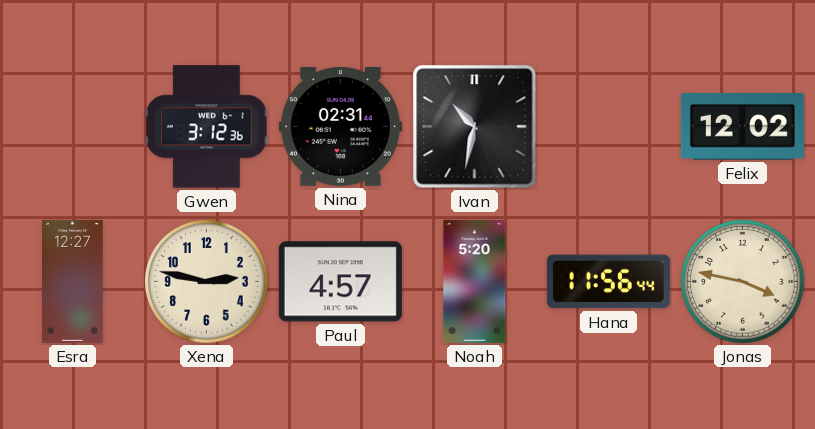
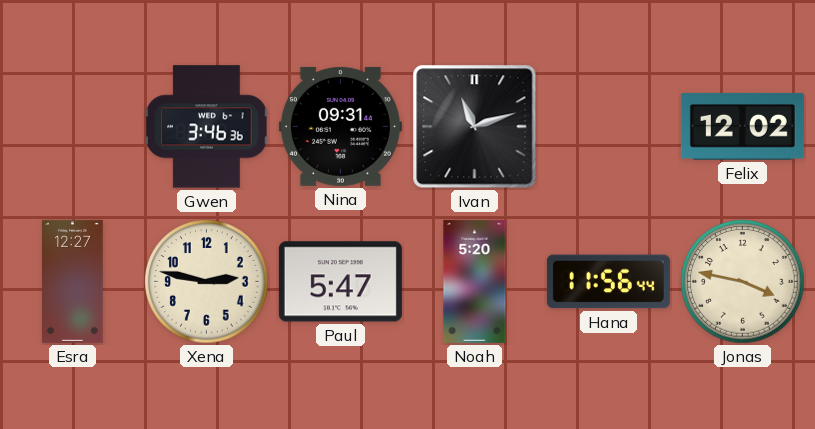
Gwen: 3:12 -> 3:46 (207, 127)
Nina: 02:31 -> 09:31 (340, 126)
Ivan: 10:32 -> 11:12 (475, 127)
Paul: 4:57 -> 5:47 (340, 282)
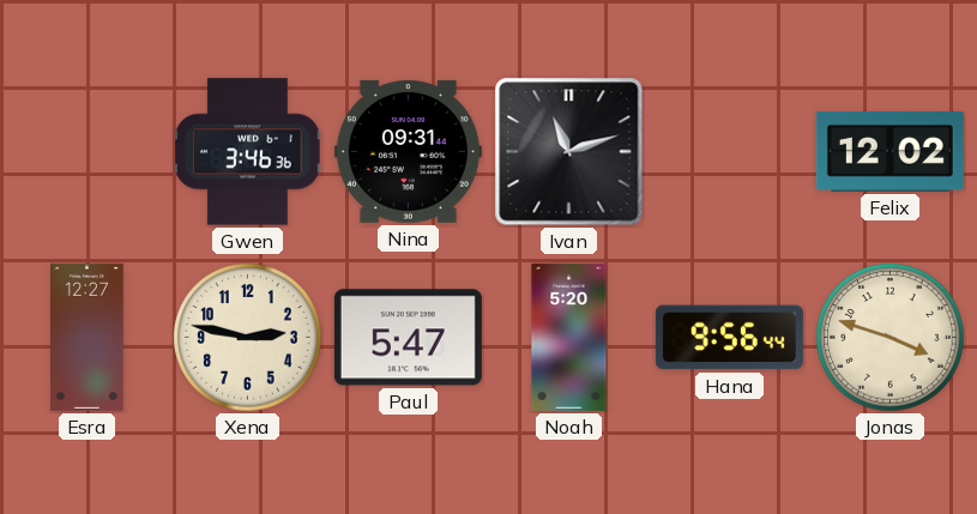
Hana: 11:56 -> 9:56 (729, 338)
Jonas: 3:47 -> 3:48 (891, 338)
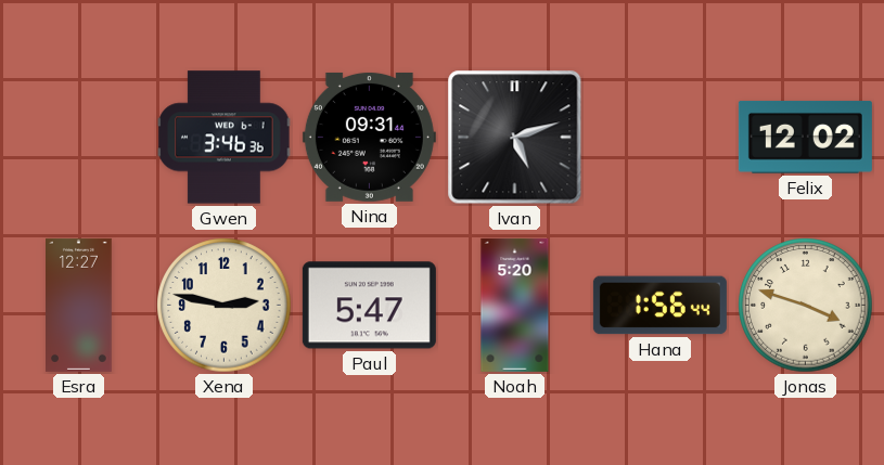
Ivan: 11:12 -> 5:12 (515, 138)
Hana: 9:56 -> 1:56 (659, 306)
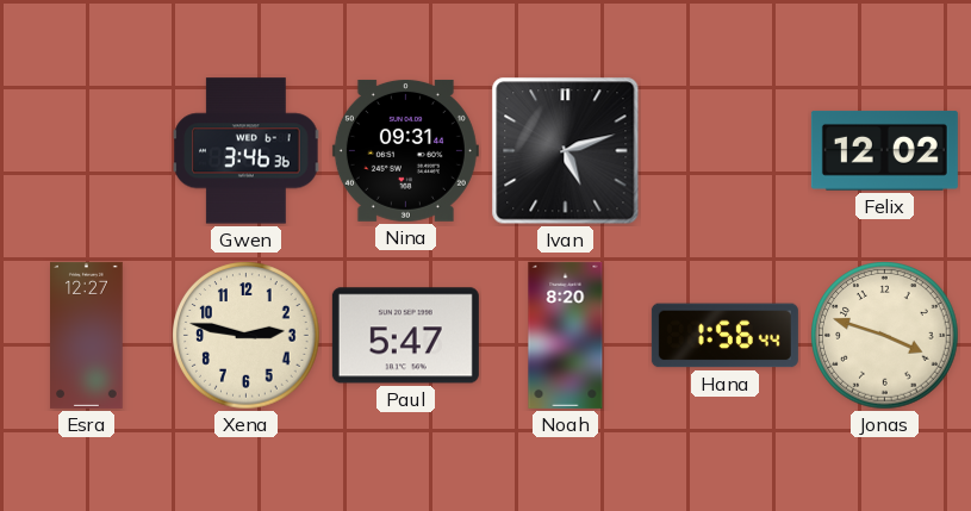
Noah: 5:20 -> 8:20 (566, 335)
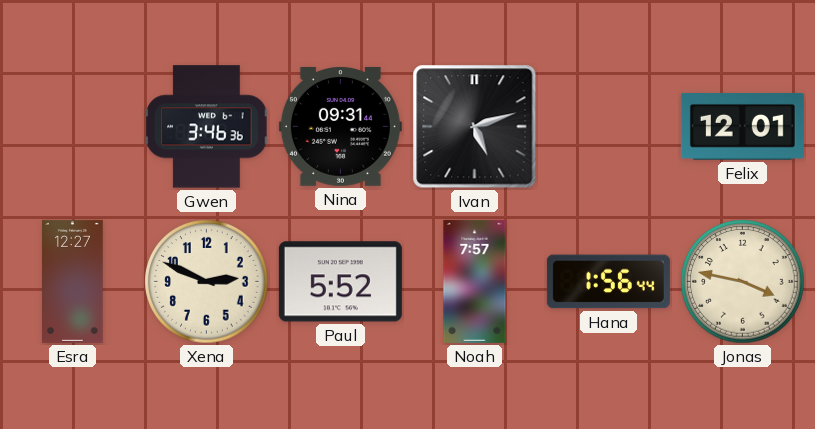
Felix: 12:02 -> 12:01 (742, 126)
Xena: 2:47 -> 2:49 (207, 282)
Paul: 5:47 -> 5:52 (340, 282)
Noah: 8:20 -> 7:57 (475, 281)
Jonas: 3:48 -> 3:47 (743, 282)
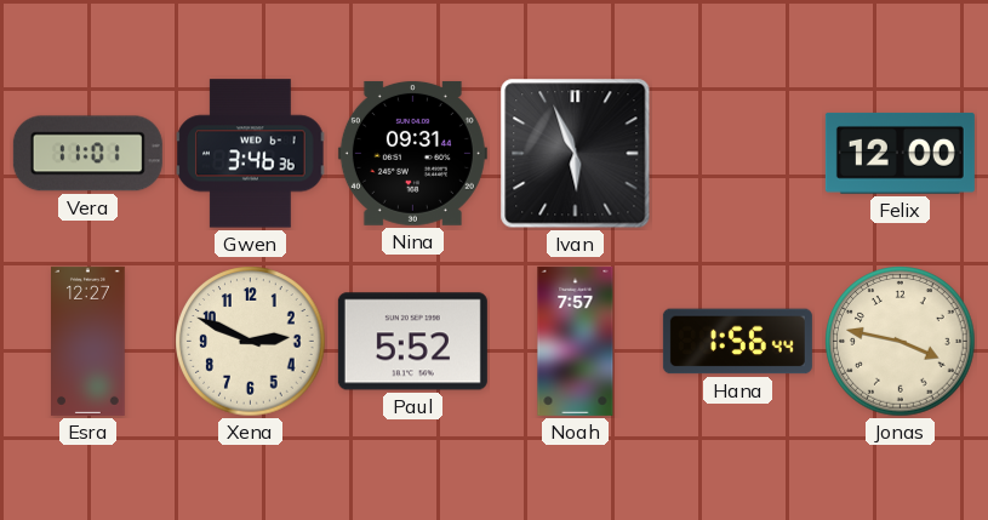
Vera: none -> 11:01 (87, 154)
Ivan: 5:12 -> 5:56 (576, 154)
Felix: 12:01 -> 12:00 (900, 153)
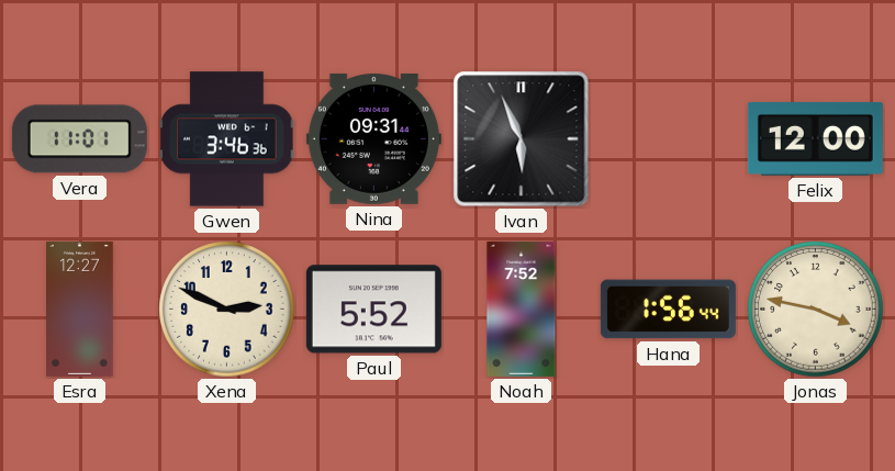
Noah: 7:57 -> 7:52 (522, 309)
